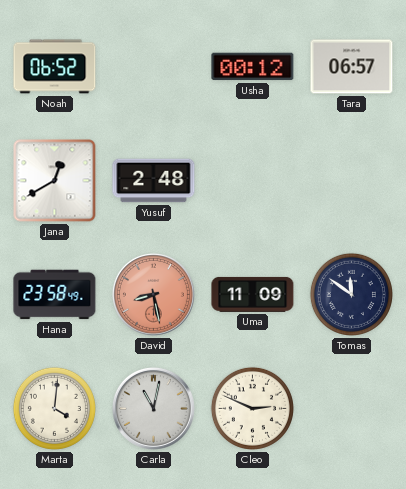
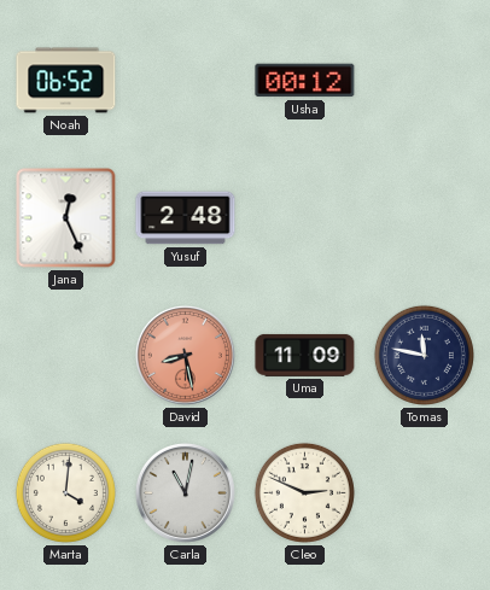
Tara: 06:57 -> none (352, 67)
Jana: 12:40 -> 12:26 (66, 218)
Hana: 23:58 -> none (55, 295)
Tomas: 11:51 -> 11:47 (424, 355)
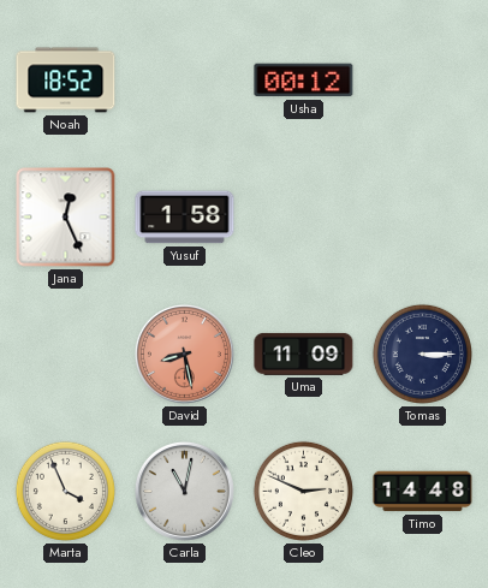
Noah: 06:52 -> 18:52 (66, 81)
Yusuf: 2:48 -> 1:58 (185, 218)
Tomas: 11:47 -> 3:15 (422, 354)
Marta: 4:01 -> 3:56 (65, 491)
Timo: none -> 14:48 (423, 492)
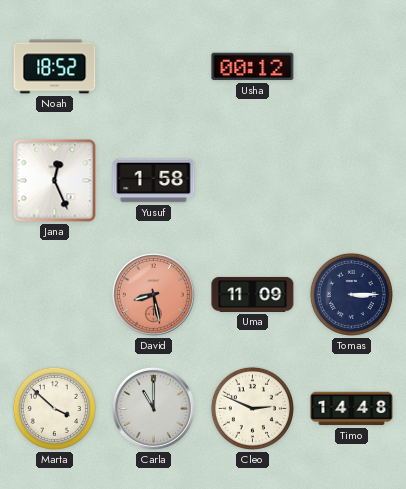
Marta: 3:56 -> 3:52 (54, 408)
Carla: 11:02 -> 11:00 (153, 408)
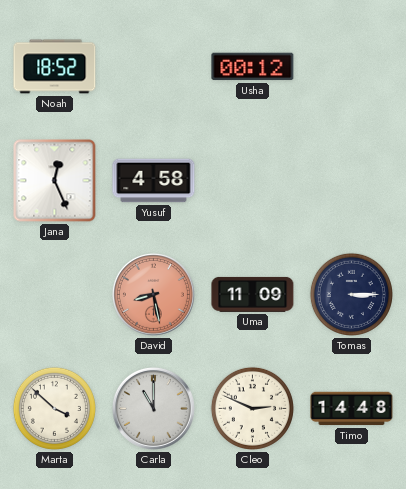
Yusuf: 1:58 -> 4:58 (154, 181)
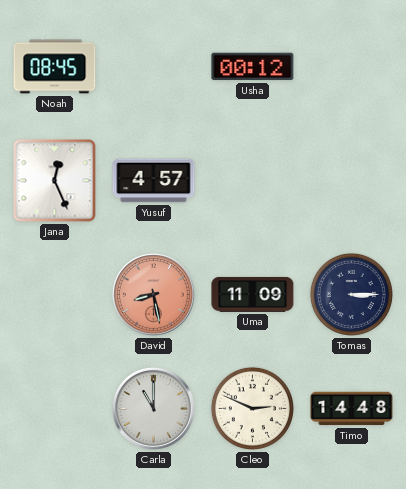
Noah: 18:52 -> 08:45 (55, 67)
Yusuf: 4:58 -> 4:57 (154, 181)
Marta: 3:52 -> none (54, 408)
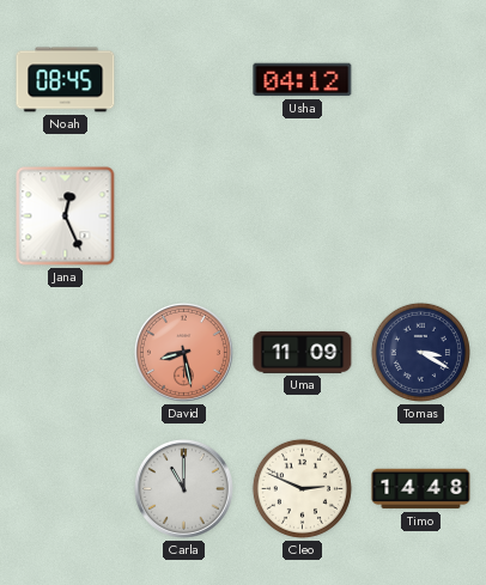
Usha: 00:12 -> 04:12 (303, 80)
Yusuf: 4:57 -> none (154, 181)
Tomas: 3:15 -> 3:20 (420, 352)
